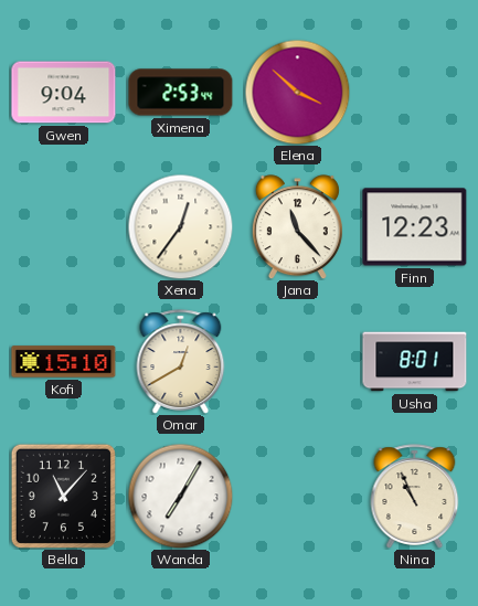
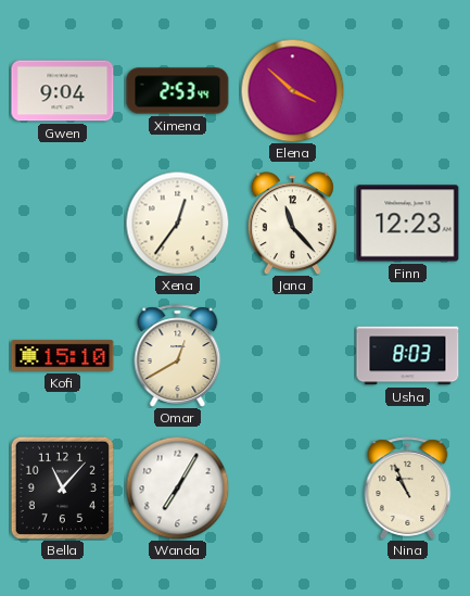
Usha: 8:01 -> 8:03 (408, 356)
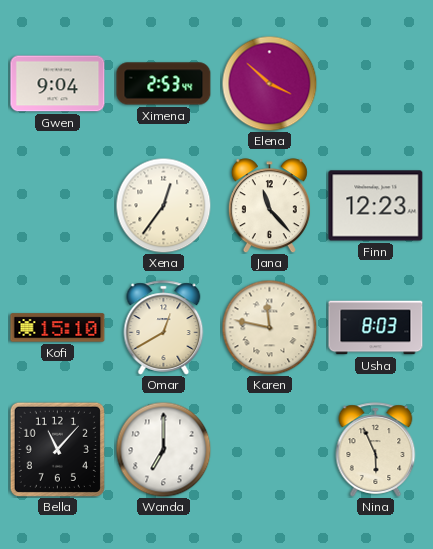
Karen: none -> 11:47 (269, 327)
Wanda: 7:05 -> 7:00 (163, 449)
Nina: 10:56 -> 5:56 (376, 450)
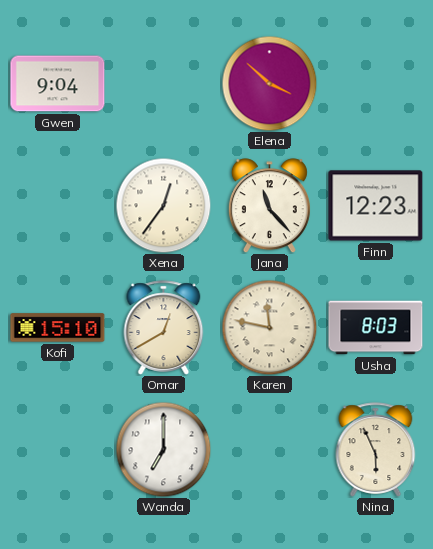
Ximena: 2:53 -> none (164, 84)
Bella: 11:07 -> none (57, 449)
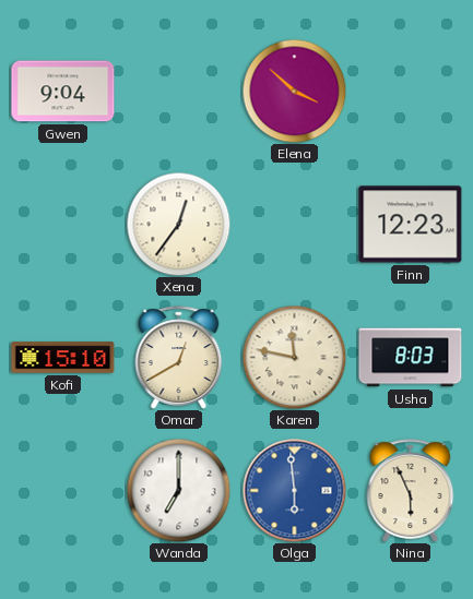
Jana: 11:23 -> none (269, 206)
Olga: none -> 5:59 (294, 490)
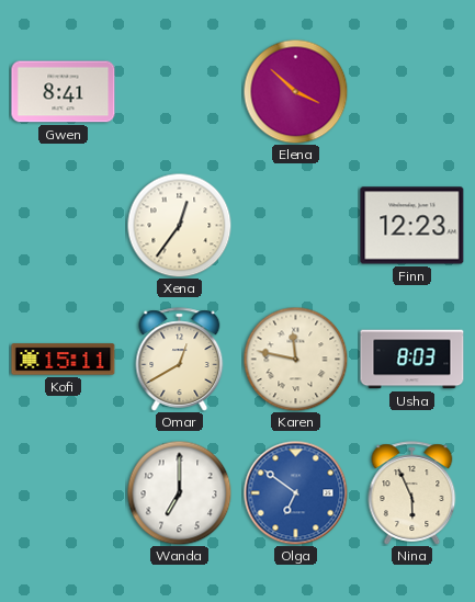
Gwen: 9:04 -> 8:41 (64, 92)
Kofi: 15:10 -> 15:11 (64, 360)
Olga: 5:59 -> 6:51 (295, 492)
